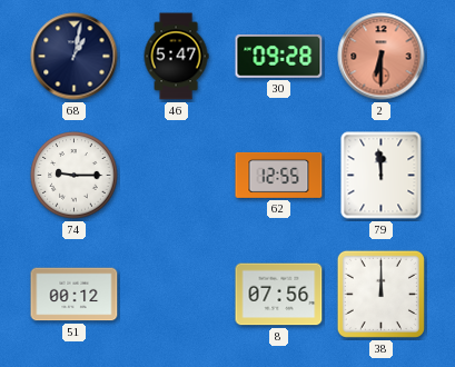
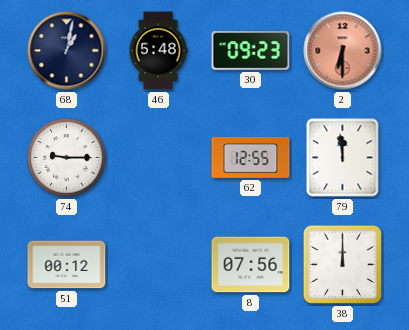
46: 5:47 -> 5:48 (158, 51)
30: 09:28 -> 09:23 (251, 51)
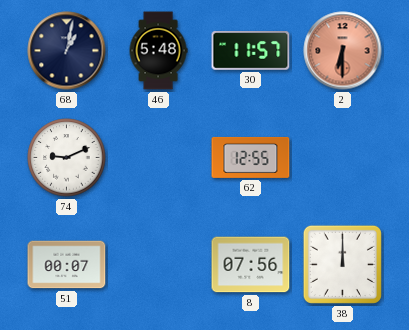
30: 09:23 -> 11:57 (251, 51)
74: 9:15 -> 9:11 (67, 158)
79: 11:59 -> none (343, 158)
51: 00:12 -> 00:07 (67, 265)
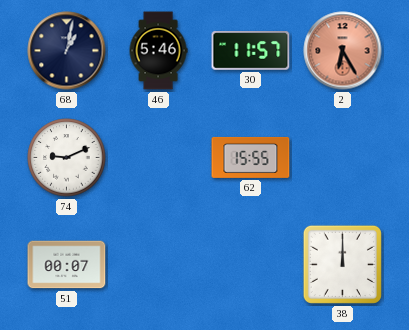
46: 5:48 -> 5:46 (158, 51)
2: 6:30 -> 6:25 (343, 51)
62: 12:55 -> 15:55 (251, 157)
8: 07:56 -> none (251, 265)
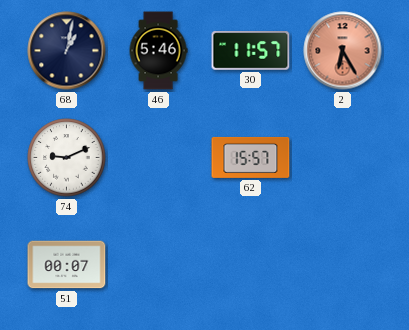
62: 15:55 -> 15:57 (251, 157)
38: 12:00 -> none (342, 264)
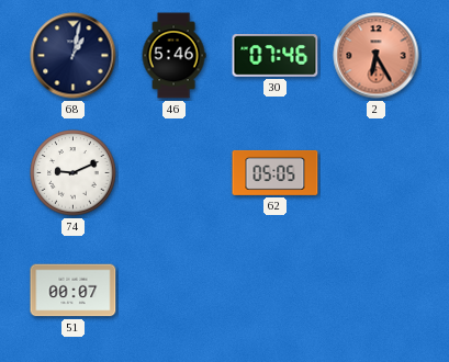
30: 11:57 -> 07:46 (276, 56)
62: 15:57 -> 05:05 (276, 172)
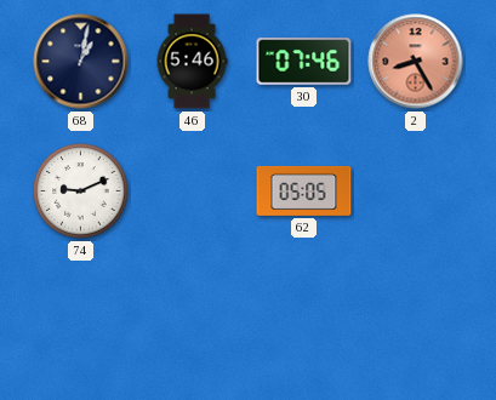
2: 6:25 -> 8:25 (416, 62)
51: 00:07 -> none (74, 291)
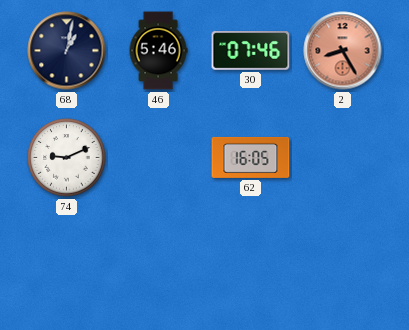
62: 05:05 -> 16:05 (251, 157)
